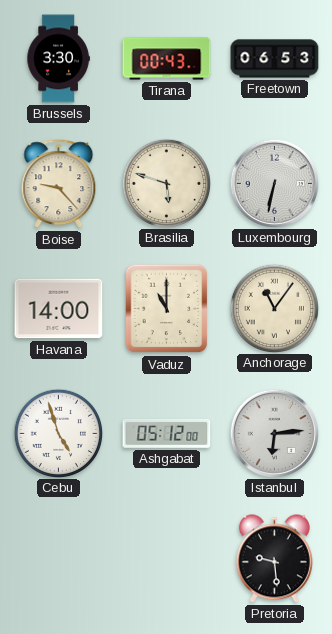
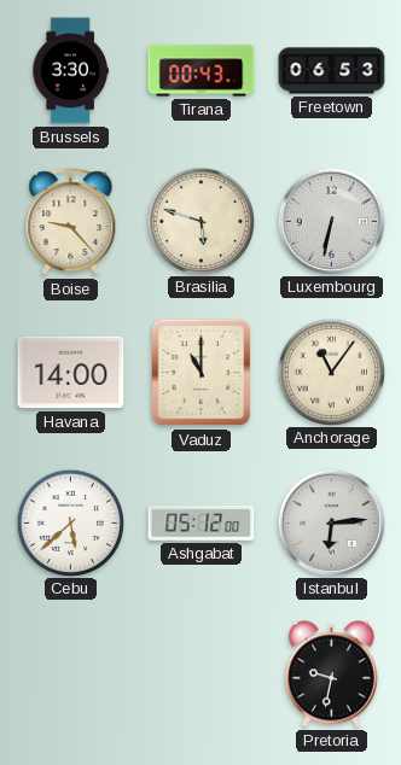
Cebu: 4:57 -> 5:38 (70, 522)
Pretoria: 9:29 -> 9:32 (331, 675)
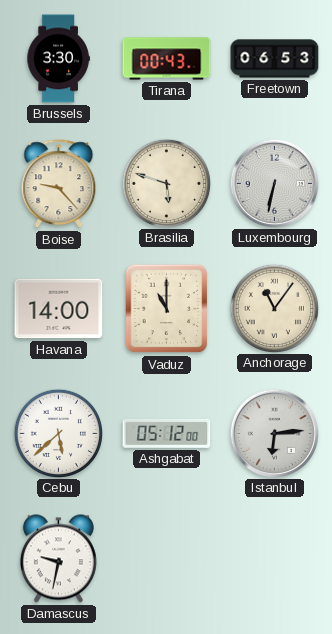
Damascus: none -> 9:32 (58, 559)
Pretoria: 9:32 -> none (331, 675)
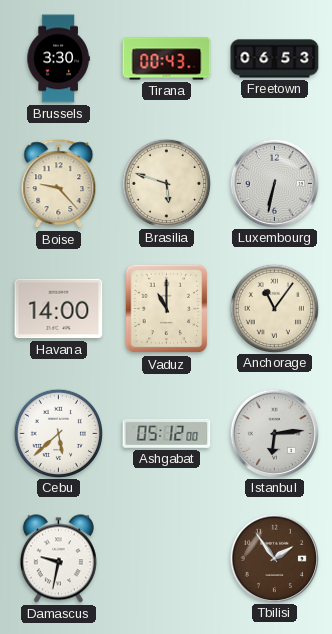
Tbilisi: none -> 1:54 (274, 558)
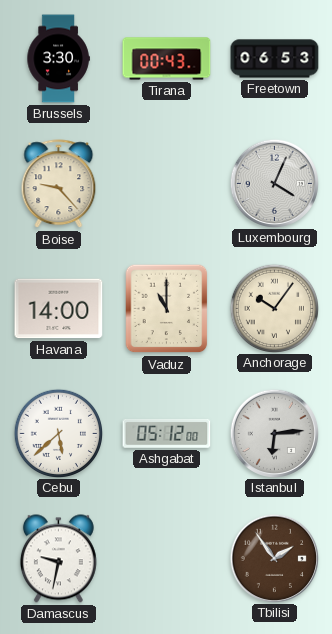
Brasilia: 5:48 -> none (166, 183)
Luxembourg: 6:32 -> 4:04 (274, 183)
Anchorage: 11:06 -> 10:06 (274, 308)
